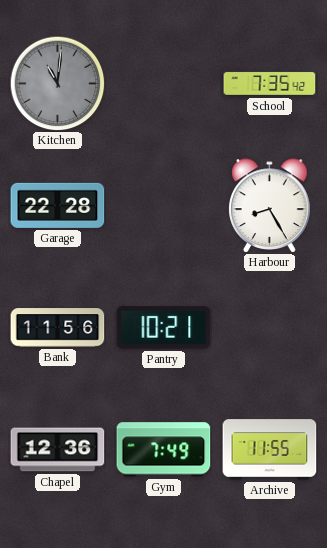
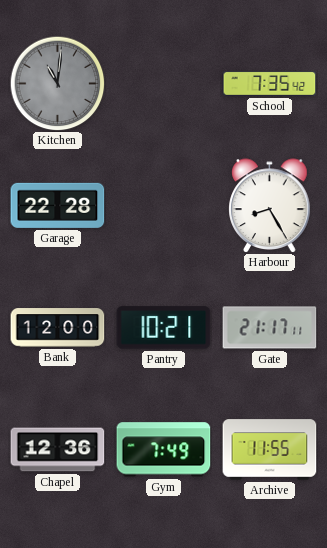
Bank: 11:56 -> 12:00 (58, 328)
Gate: none -> 21:17 (270, 328)
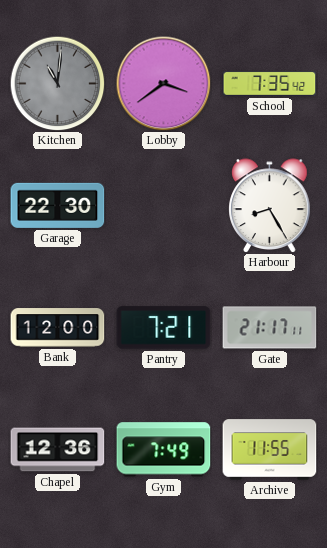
Lobby: none -> 3:39 (163, 83)
Garage: 22:28 -> 22:30 (58, 205)
Pantry: 10:21 -> 7:21 (164, 328)
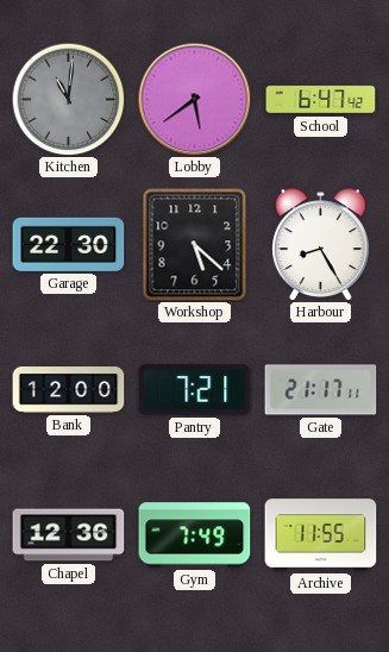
Lobby: 3:39 -> 5:39 (194, 99)
School: 7:35 -> 6:47 (321, 99)
Workshop: none -> 5:22 (195, 245)
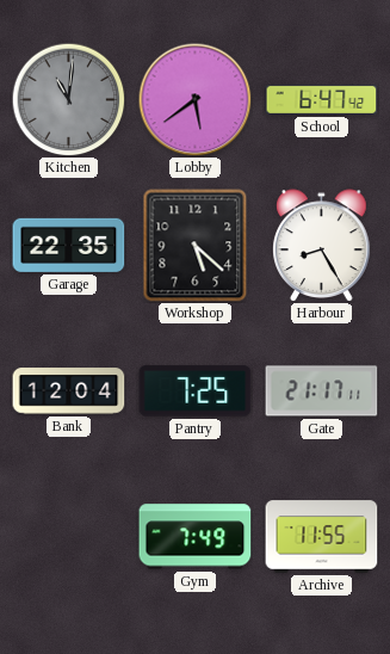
Garage: 22:30 -> 22:35 (69, 245)
Bank: 12:00 -> 12:04 (69, 391)
Pantry: 7:21 -> 7:25 (196, 391)
Chapel: 12:36 -> none (69, 535)
